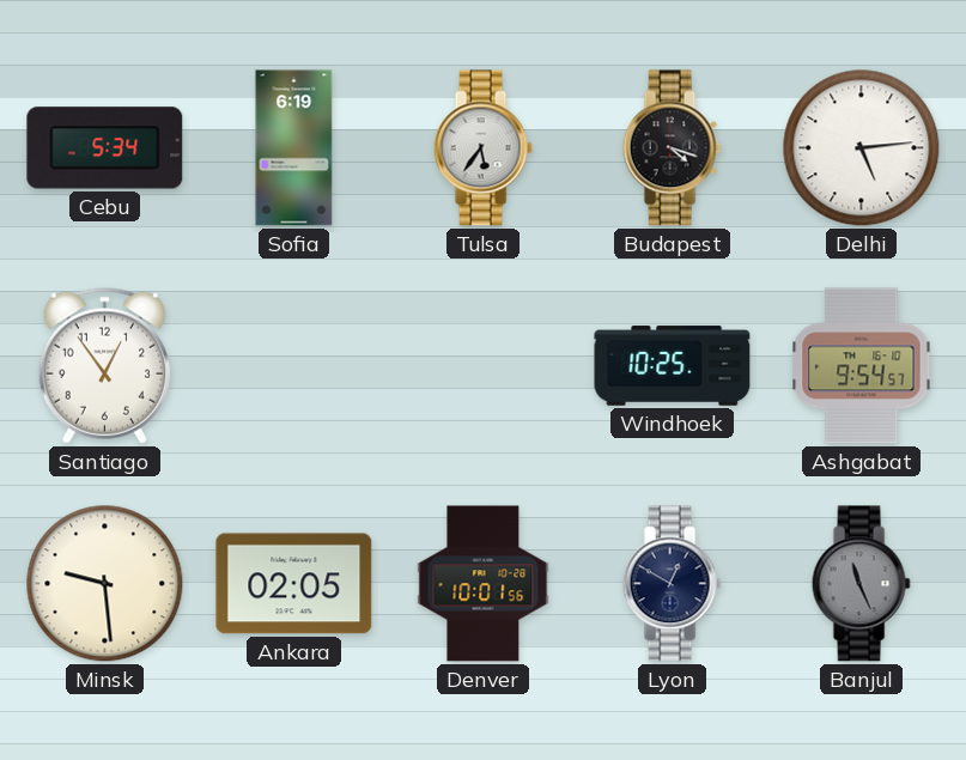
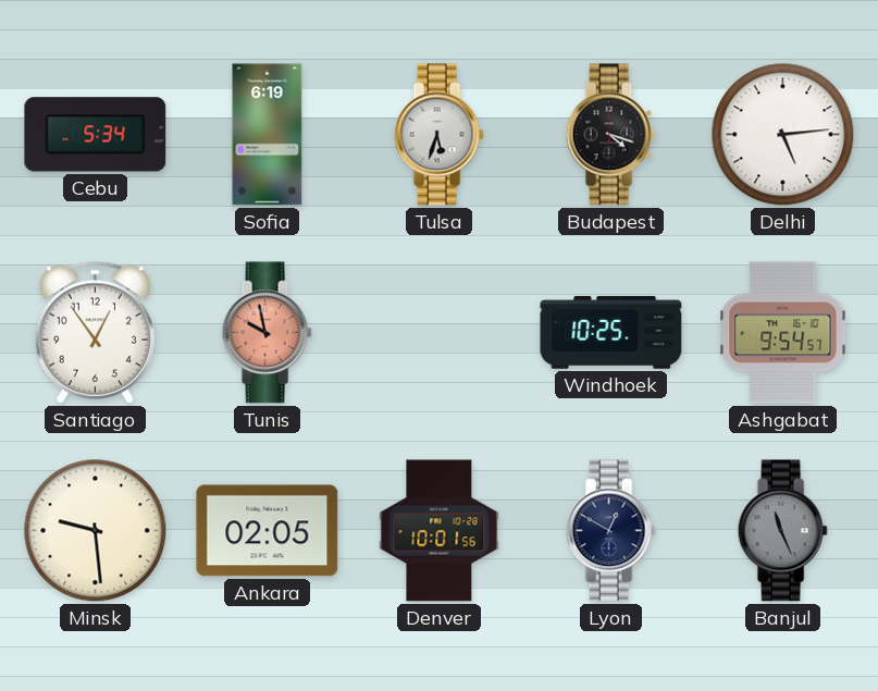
Tulsa: 5:36 -> 5:33 (438, 135)
Tunis: none -> 9:58 (267, 333)
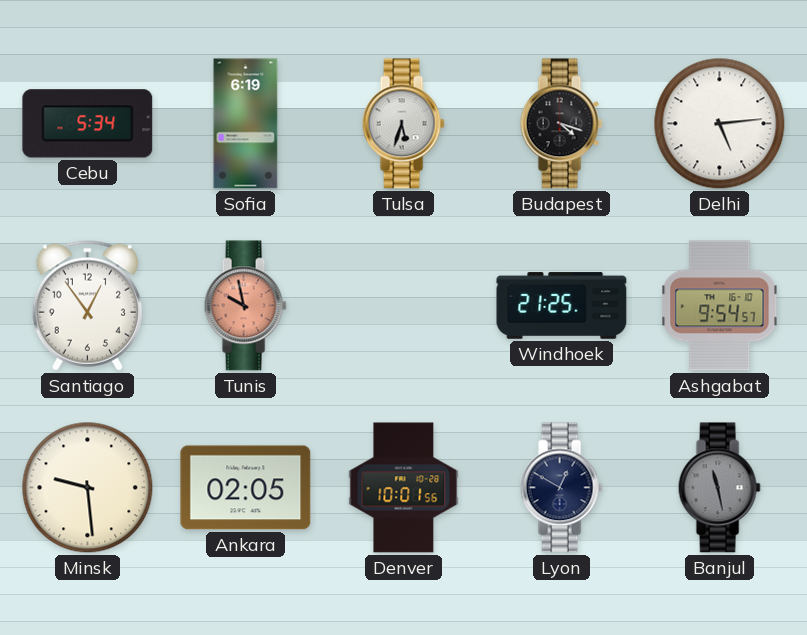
Windhoek: 10:25 -> 21:25 (562, 306)
Banjul: 11:26 -> 11:28 (719, 488)
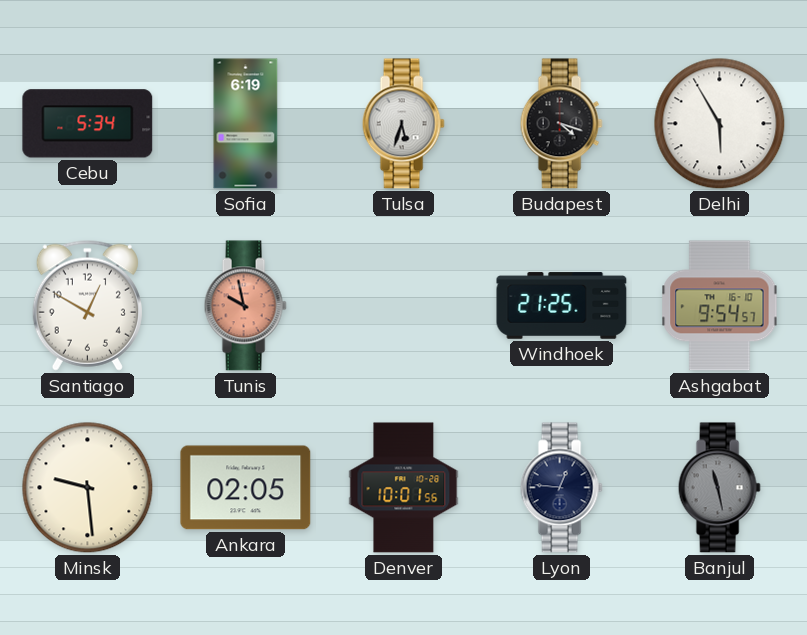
Delhi: 5:14 -> 5:55 (720, 124)
Santiago: 12:54 -> 12:50 (87, 305)
Lyon: 12:50 -> 12:46 (561, 488)
